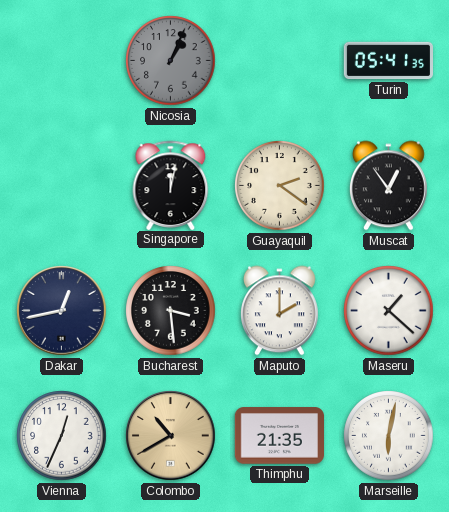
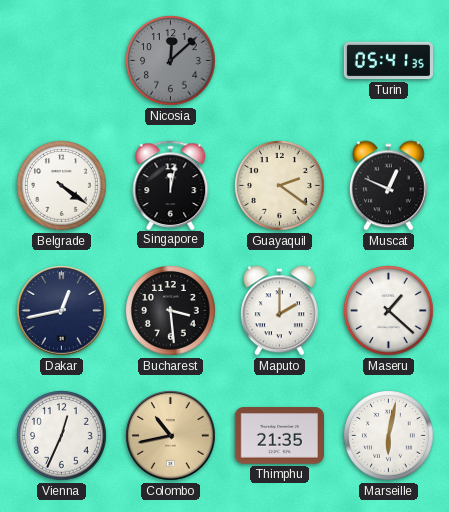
Nicosia: 1:04 -> 12:08 (171, 61)
Belgrade: none -> 4:21 (62, 186)
Muscat: 12:54 -> 12:49 (388, 186)
Colombo: 10:40 -> 10:43 (171, 436)
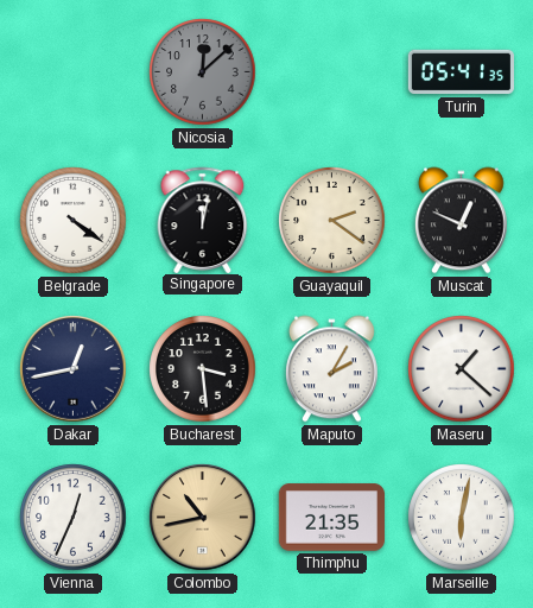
Maputo: 2:00 -> 2:05 (331, 369)
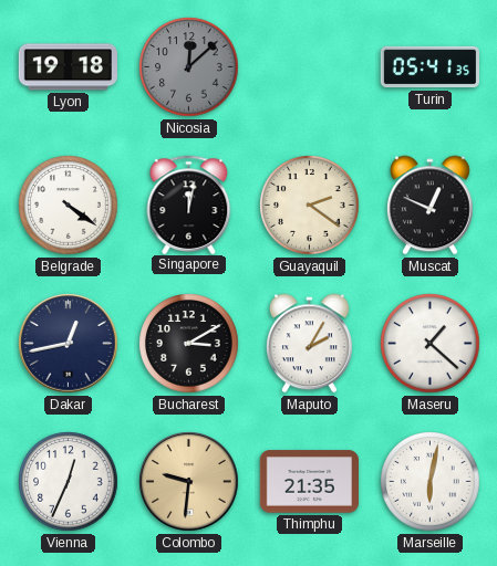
Lyon: none -> 19:18 (68, 67)
Bucharest: 3:29 -> 3:10 (189, 344)
Colombo: 10:43 -> 9:31 (189, 482)
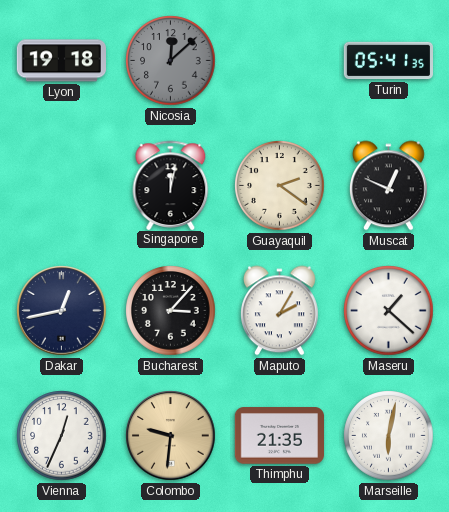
Belgrade: 4:21 -> none (69, 206)
Bucharest: 3:10 -> 3:07 (171, 311)
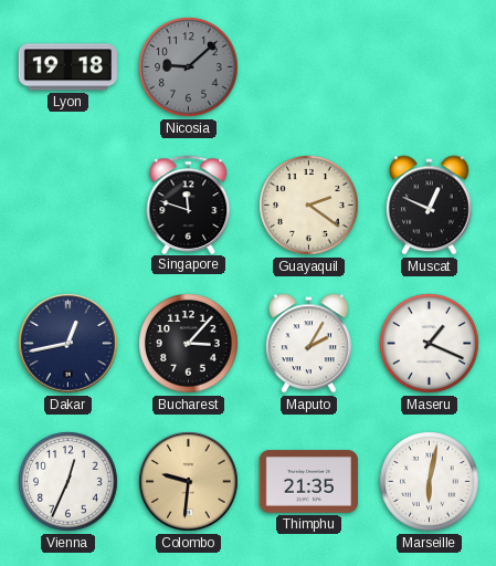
Nicosia: 12:08 -> 9:08 (189, 67)
Turin: 05:41 -> none (388, 61)
Singapore: 12:02 -> 11:48 (189, 205)
Maseru: 1:22 -> 1:19 (430, 344)
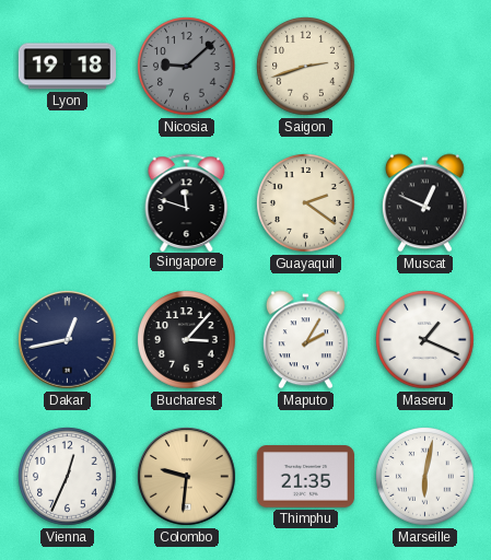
Saigon: none -> 2:42 (306, 67)
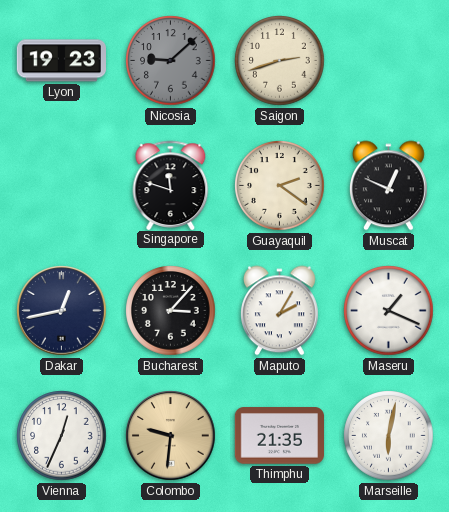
Lyon: 19:18 -> 19:23 (61, 61)
